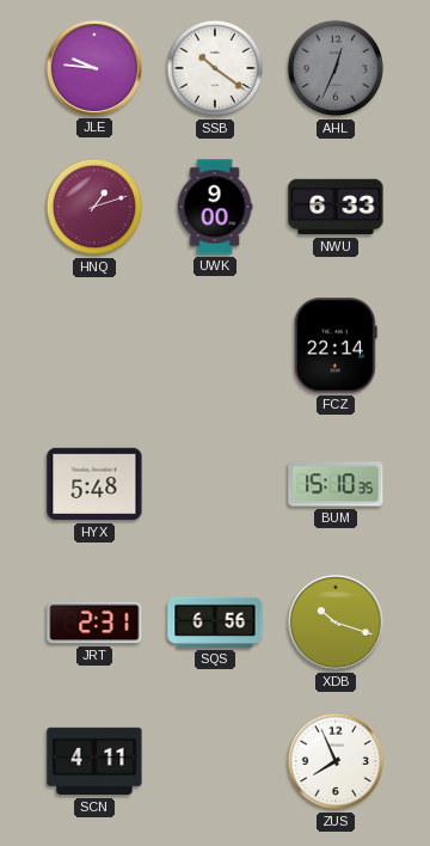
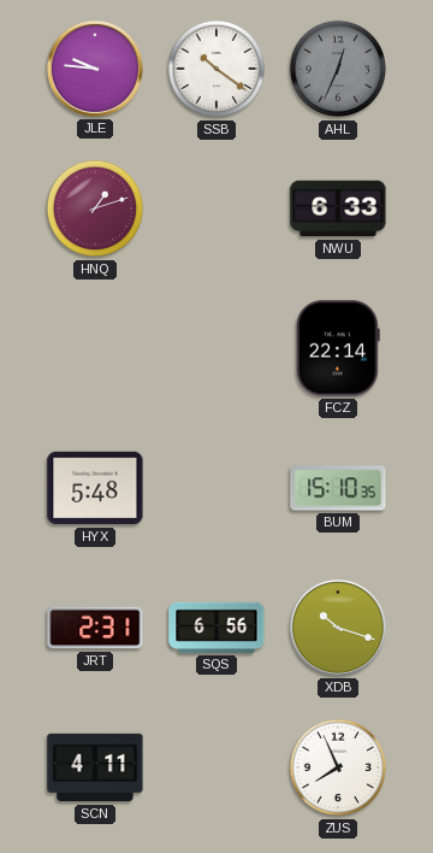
UWK: 9:00 -> none (215, 207)
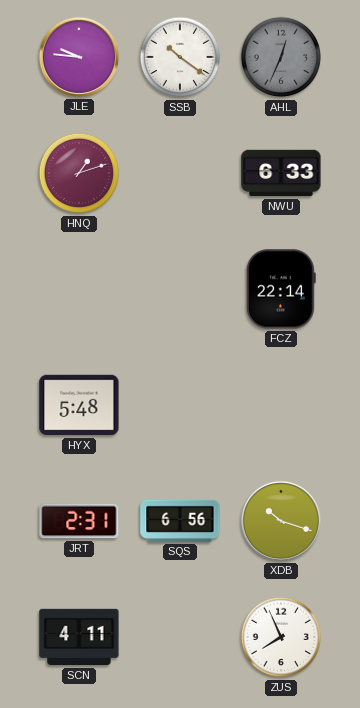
BUM: 15:10 -> none (338, 488)
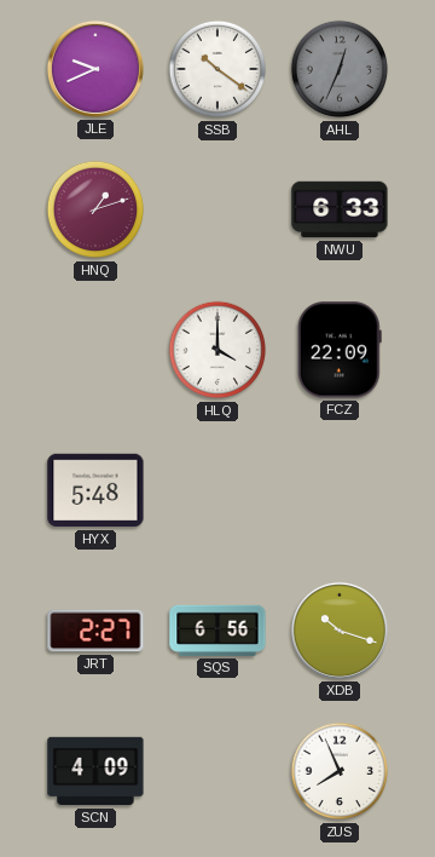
JLE: 9:46 -> 9:41 (95, 69)
HLQ: none -> 4:00 (217, 350)
FCZ: 22:14 -> 22:09 (340, 350)
JRT: 2:31 -> 2:27 (95, 631)
SCN: 4:11 -> 4:09 (95, 771)
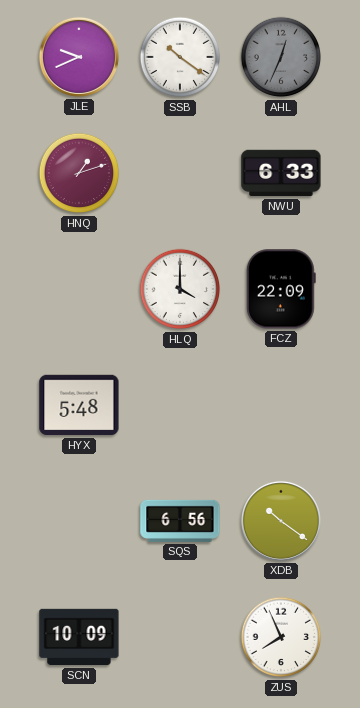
JRT: 2:27 -> none (95, 631)
XDB: 10:18 -> 10:21 (281, 521)
SCN: 4:09 -> 10:09 (79, 637)
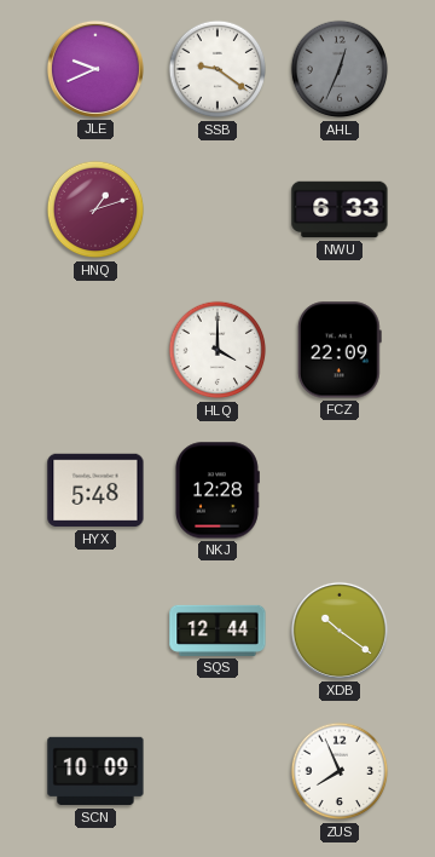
SSB: 10:21 -> 9:21 (217, 69)
NKJ: none -> 12:28 (217, 490)
SQS: 6:56 -> 12:44 (217, 631)
